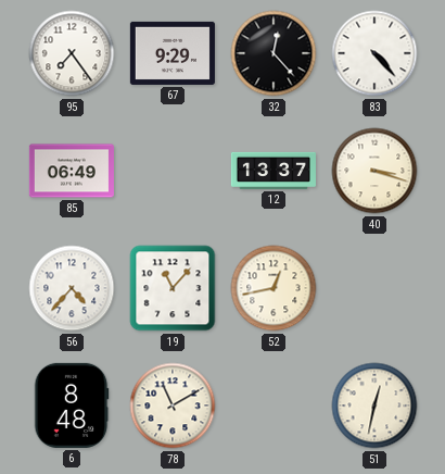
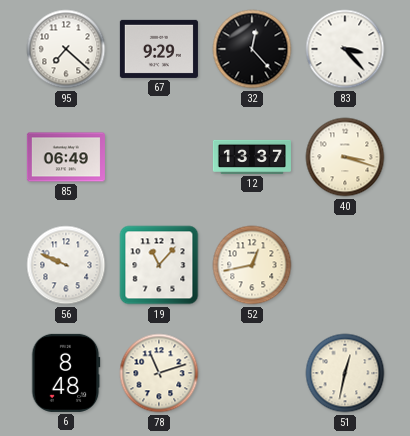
95: 7:24 -> 7:22 (66, 49)
83: 4:23 -> 3:23 (345, 49)
56: 4:37 -> 9:49 (66, 265)
78: 11:10 -> 11:12 (159, 373)
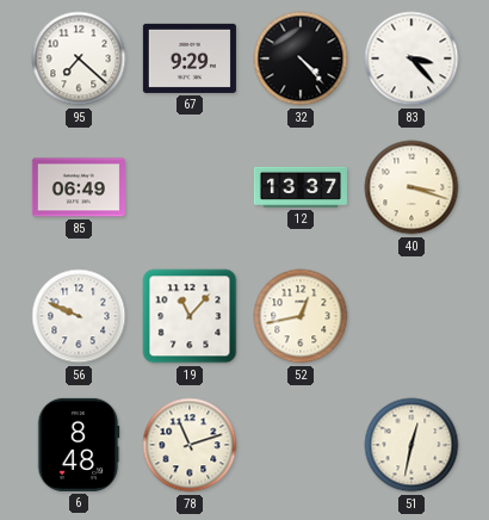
32: 12:23 -> 4:23 (301, 58)
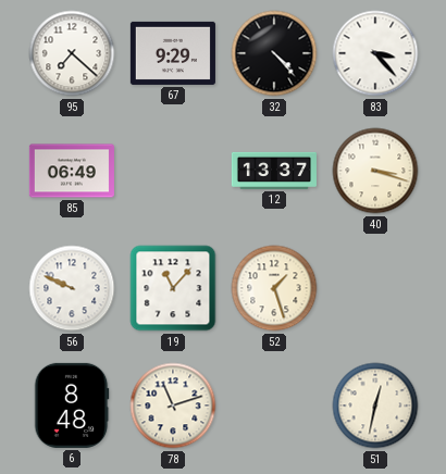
52: 12:43 -> 1:27 (274, 288)
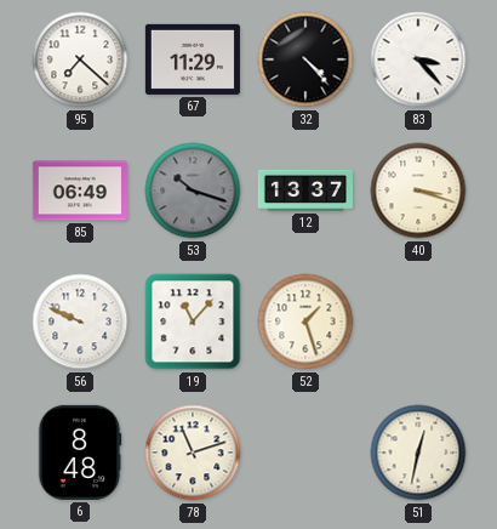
67: 9:29 -> 11:29 (193, 59)
53: none -> 10:18 (193, 190)
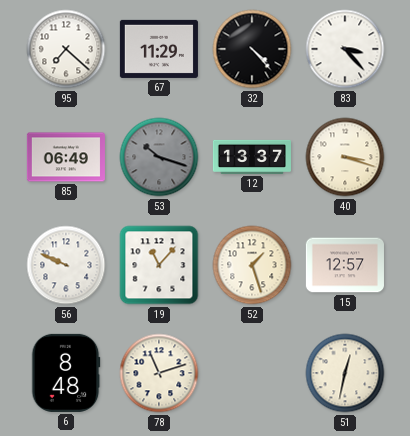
15: none -> 12:57 (345, 265)
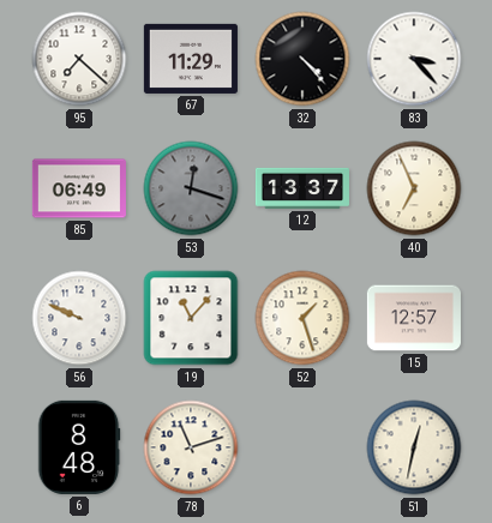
53: 10:18 -> 12:18 (191, 188)
40: 3:18 -> 6:56 (414, 188)
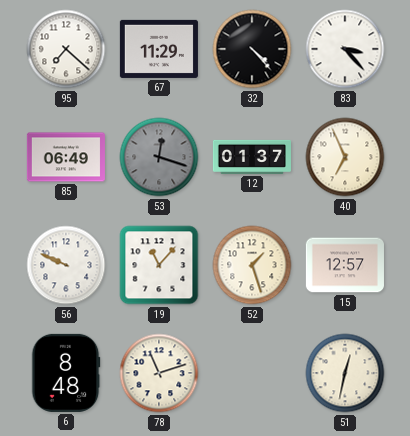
12: 13:37 -> 01:37 (252, 157)
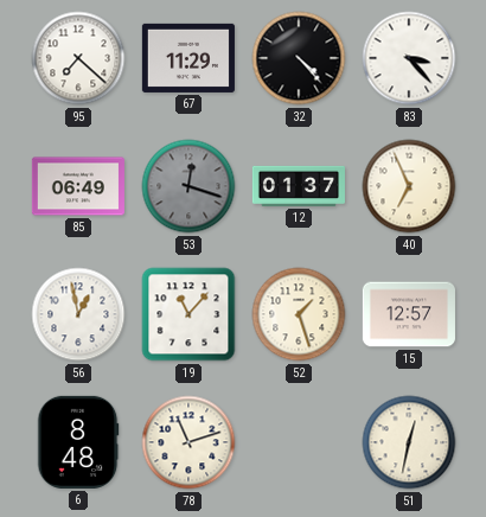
56: 9:49 -> 12:58 (78, 314)
